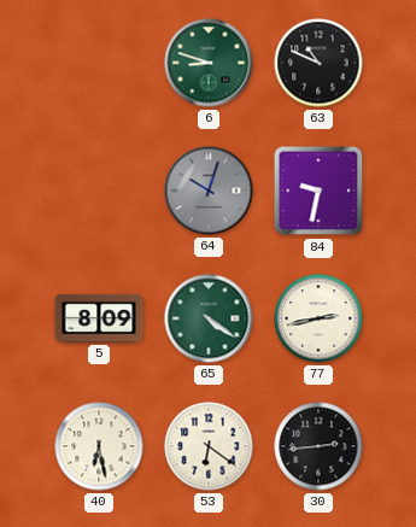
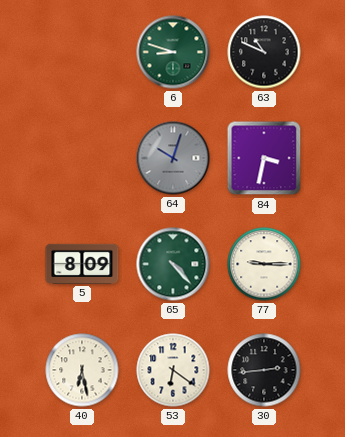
84: 9:32 -> 3:32 (264, 158)
65: 4:21 -> 4:23 (173, 264)
77: 2:43 -> 9:15 (264, 264)
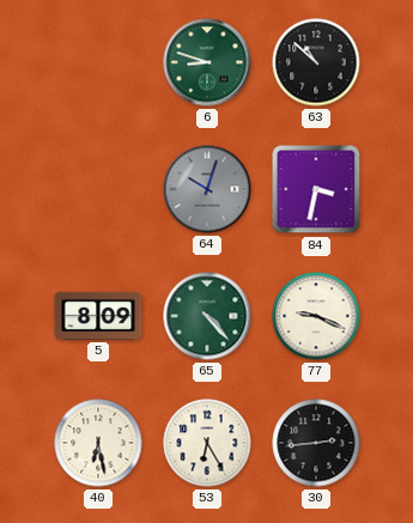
63: 10:49 -> 10:52 (316, 62)
77: 9:15 -> 9:19 (316, 316)
53: 6:21 -> 6:25 (207, 443)
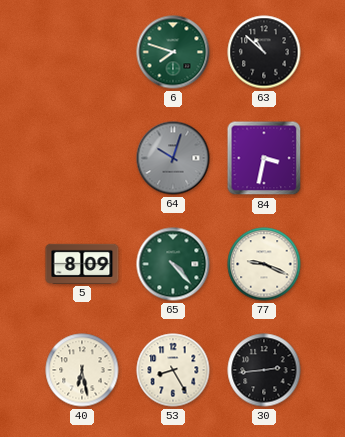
6: 8:48 -> 7:48 (173, 52)
53: 6:25 -> 8:25 (173, 370)
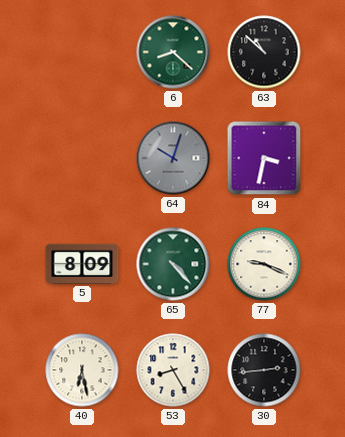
6: 7:48 -> 8:22 (173, 52)
